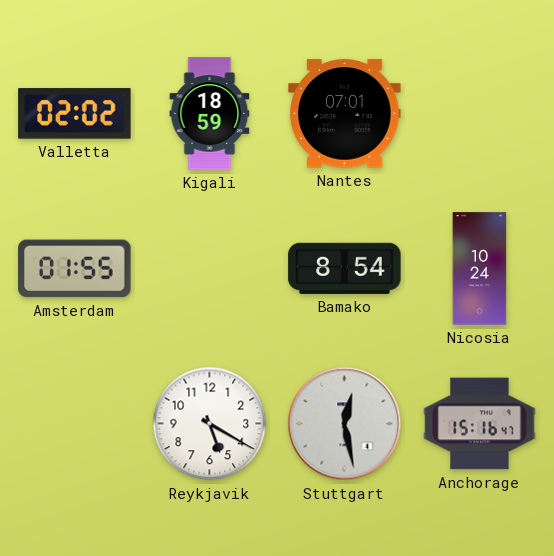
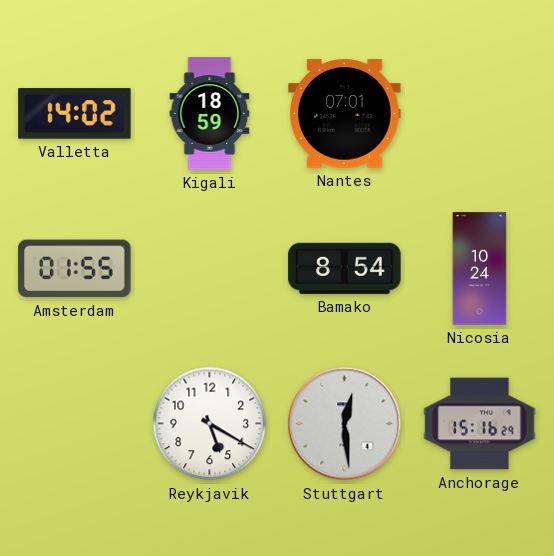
Valletta: 02:02 -> 14:02 (75, 114)
Stuttgart: 12:28 -> 12:29 (345, 424)
Anchorage: 15:16:47 -> 15:16:29 (480, 424)
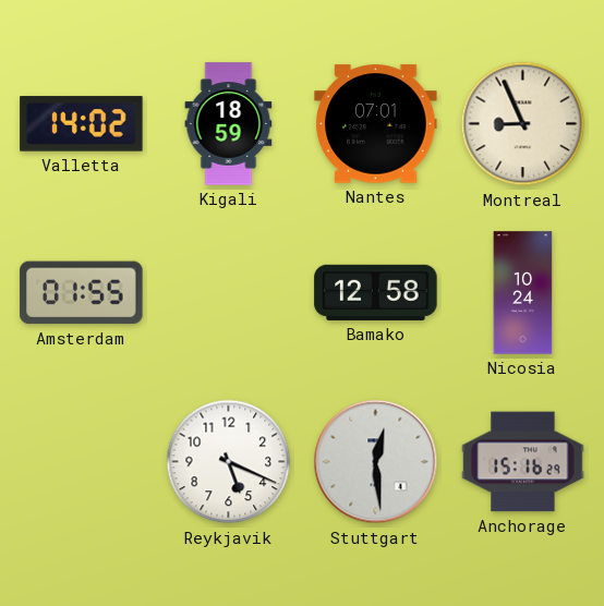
Montreal: none -> 8:56 (523, 124)
Bamako: 8:54 -> 12:58 (376, 292)
Reykjavik: 5:20 -> 5:19 (229, 462)
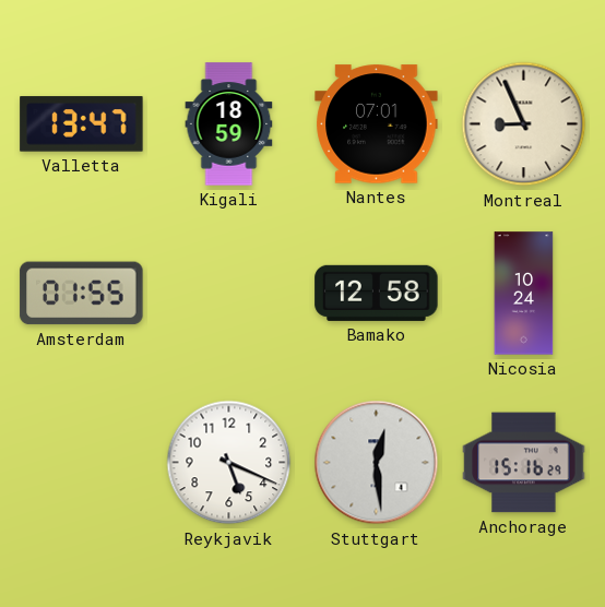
Valletta: 14:02 -> 13:47 (82, 124)
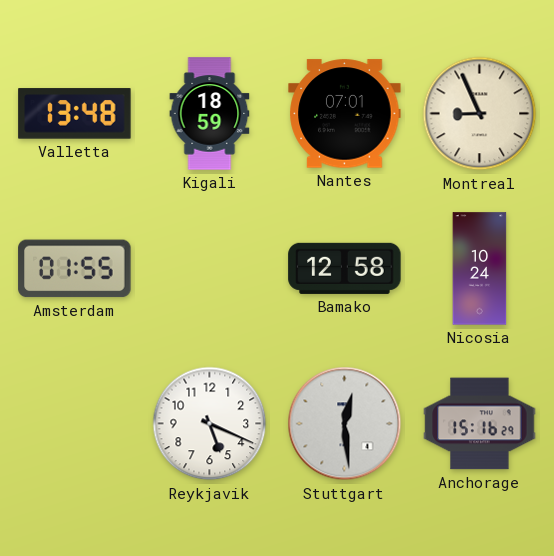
Valletta: 13:47 -> 13:48 (75, 114)
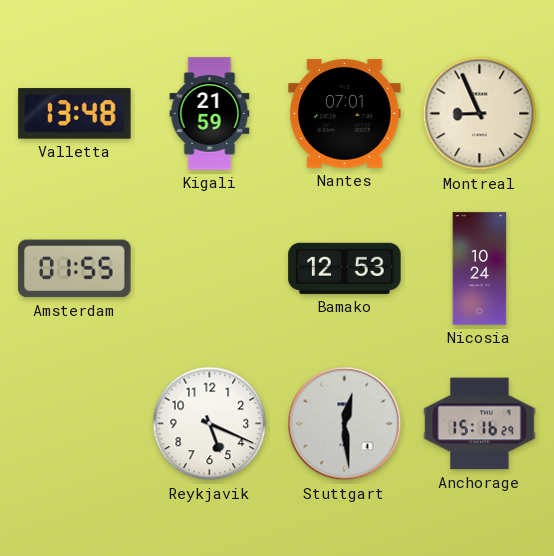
Kigali: 18:59 -> 21:59 (210, 114)
Bamako: 12:58 -> 12:53 (345, 268)
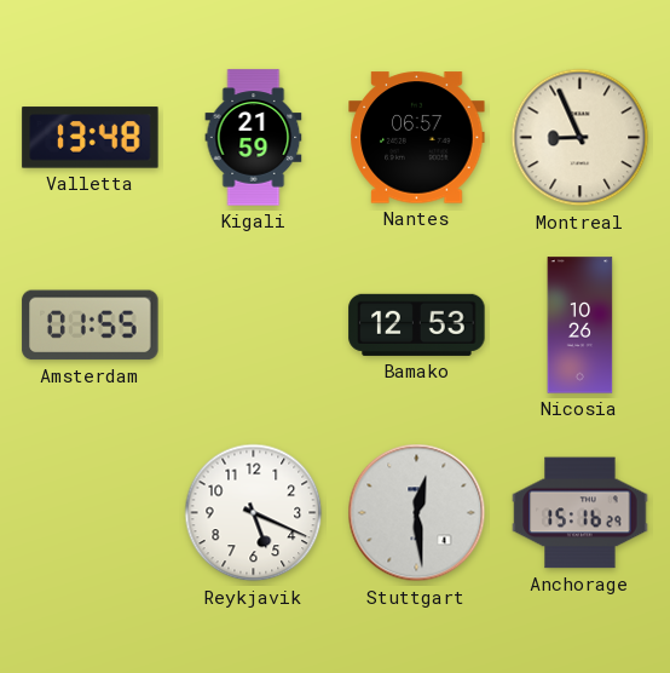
Nantes: 07:01 -> 06:57 (417, 138)
Nicosia: 10:24 -> 10:26 (581, 326)
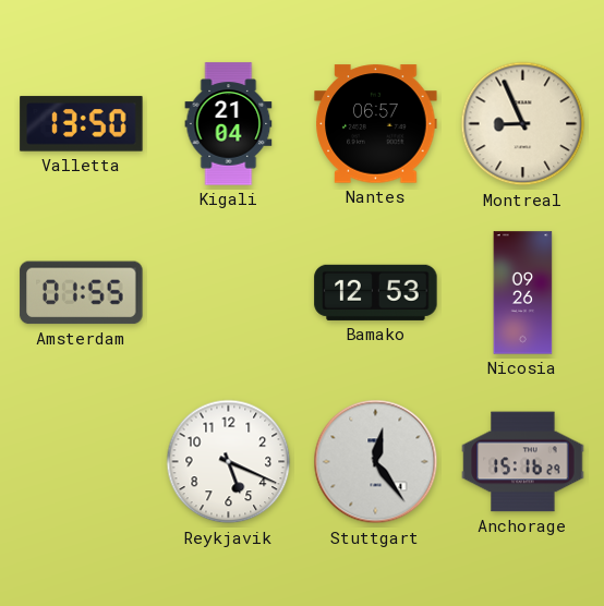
Valletta: 13:48 -> 13:50 (82, 124)
Kigali: 21:59 -> 21:04 (229, 124)
Nicosia: 10:26 -> 09:26 (523, 293)
Stuttgart: 12:29 -> 12:24 (376, 462)
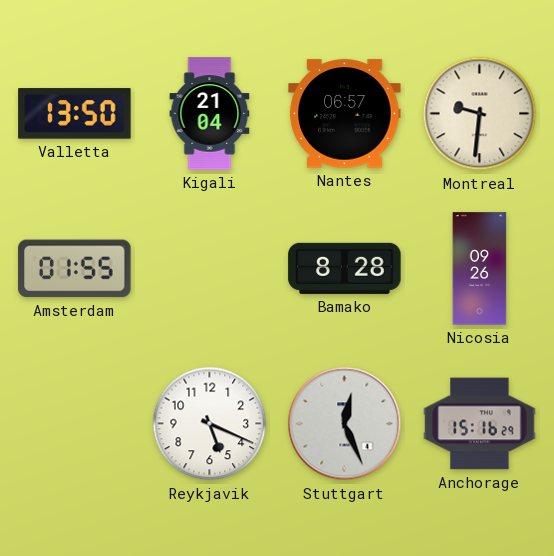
Montreal: 8:56 -> 9:31 (480, 114)
Bamako: 12:53 -> 8:28 (345, 268)
Stuttgart: 12:24 -> 12:26 (345, 424)
